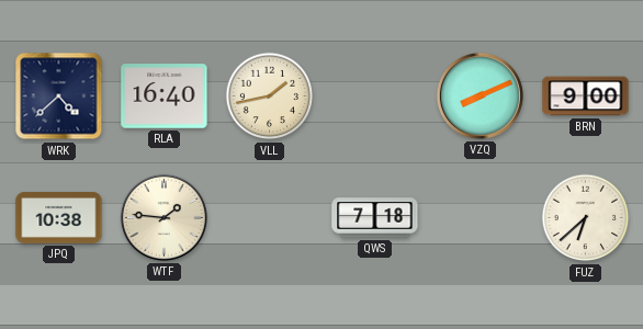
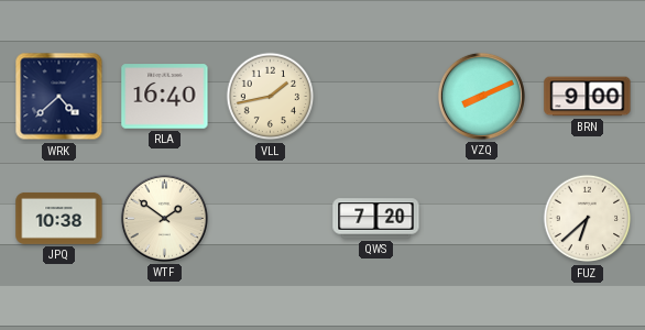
WTF: 1:46 -> 1:51 (164, 218)
QWS: 7:18 -> 7:20 (376, 219)
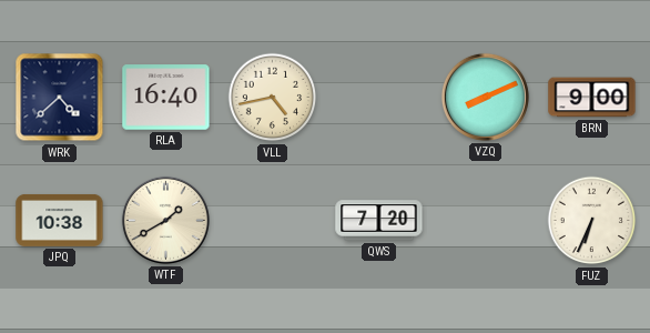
VLL: 1:43 -> 4:43 (273, 98)
WTF: 1:51 -> 1:40 (165, 220)
FUZ: 6:38 -> 6:34 (592, 221)
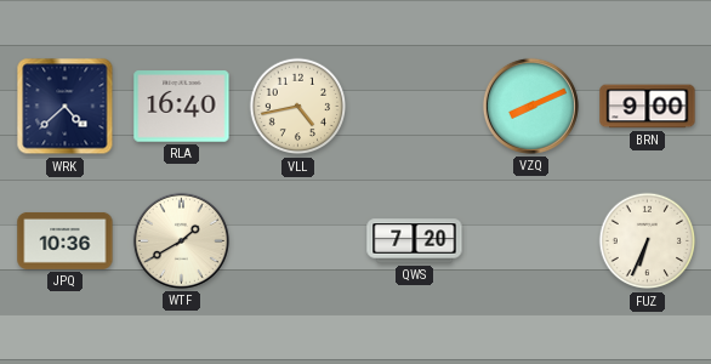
JPQ: 10:38 -> 10:36 (66, 240)
